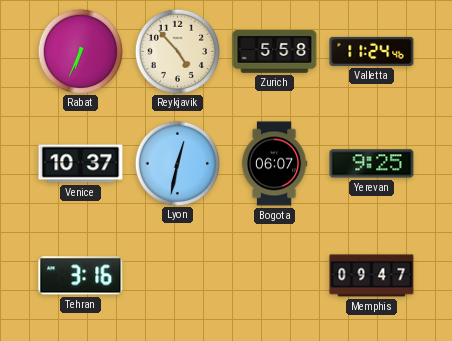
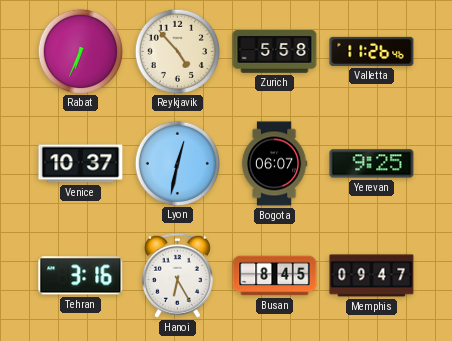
Valletta: 11:24 -> 11:26 (372, 51)
Hanoi: none -> 6:25 (177, 275)
Busan: none -> 8:45 (275, 276)
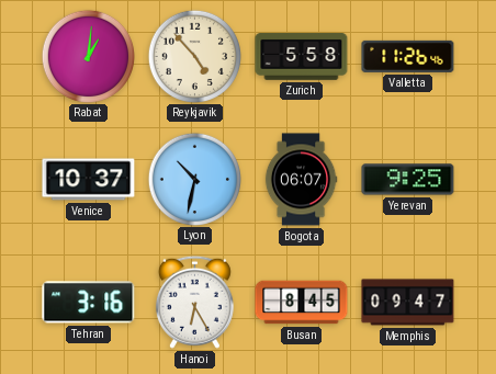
Rabat: 6:34 -> 1:01 (88, 56)
Lyon: 12:32 -> 10:32 (194, 179)
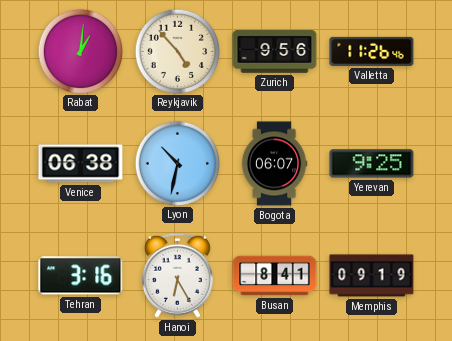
Zurich: 5:58 -> 9:56 (275, 52)
Venice: 10:37 -> 06:38 (81, 164)
Busan: 8:45 -> 8:41 (275, 276)
Memphis: 09:47 -> 09:19 (372, 276)
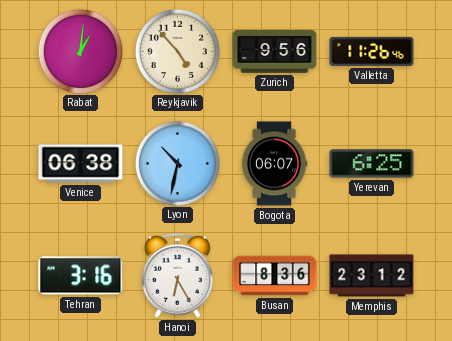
Yerevan: 9:25 -> 6:25 (372, 164)
Busan: 8:41 -> 8:36 (275, 276)
Memphis: 09:19 -> 23:12 (372, 276)
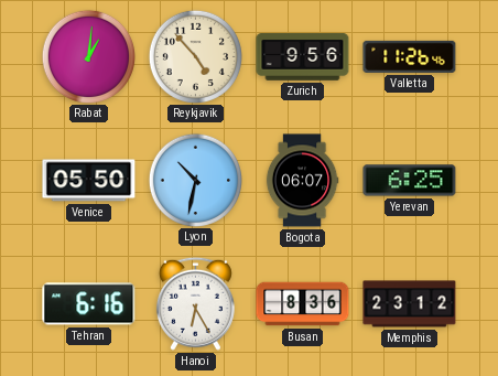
Venice: 06:38 -> 05:50 (89, 181)
Tehran: 3:16 -> 6:16 (89, 304)
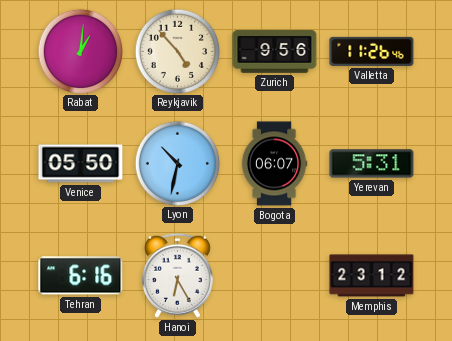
Yerevan: 6:25 -> 5:31 (372, 164)
Busan: 8:36 -> none (303, 304)
